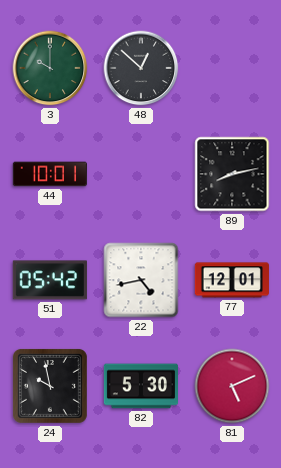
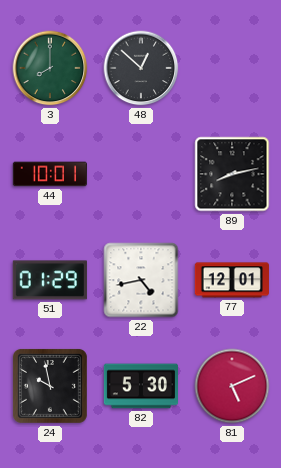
3: 10:00 -> 8:00 (50, 68)
51: 05:42 -> 01:29 (50, 280)
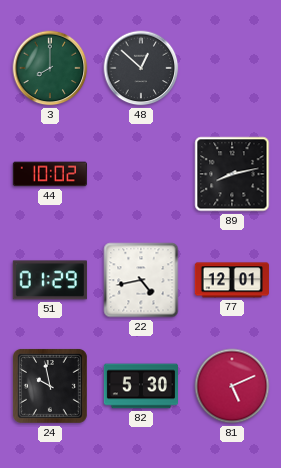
44: 10:01 -> 10:02 (50, 174)
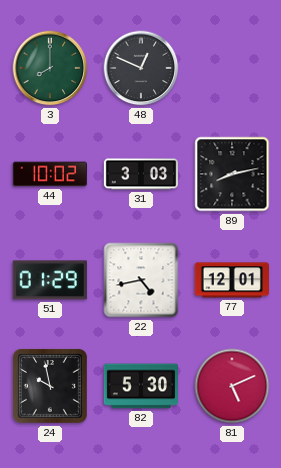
48: 12:52 -> 12:49 (141, 68)
31: none -> 3:03 (140, 174)
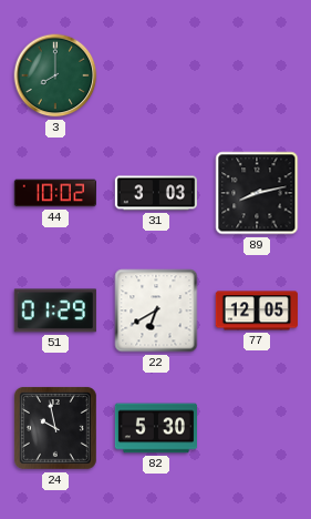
48: 12:49 -> none (141, 68)
22: 4:43 -> 6:40 (156, 311)
77: 12:01 -> 12:05 (257, 311)
81: 5:11 -> none (232, 386)
